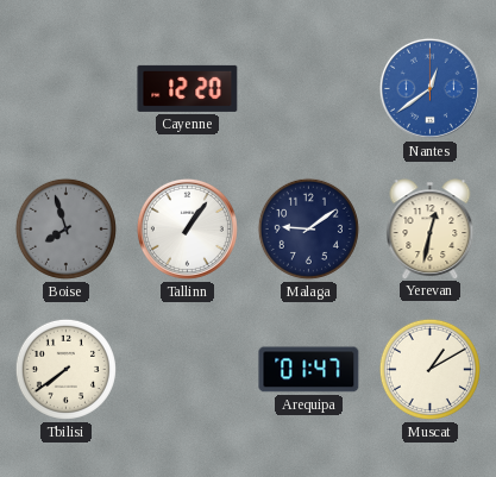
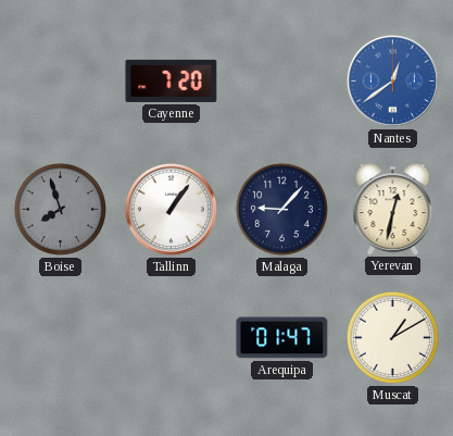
Cayenne: 12:20 -> 7:20 (172, 80)
Malaga: 9:09 -> 9:07 (281, 209)
Tbilisi: 7:39 -> none (65, 369)
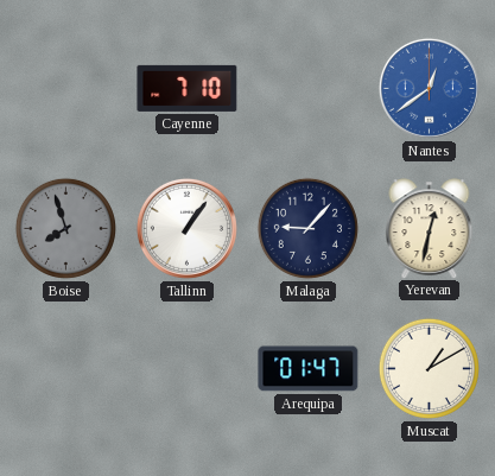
Cayenne: 7:20 -> 7:10 (188, 88)
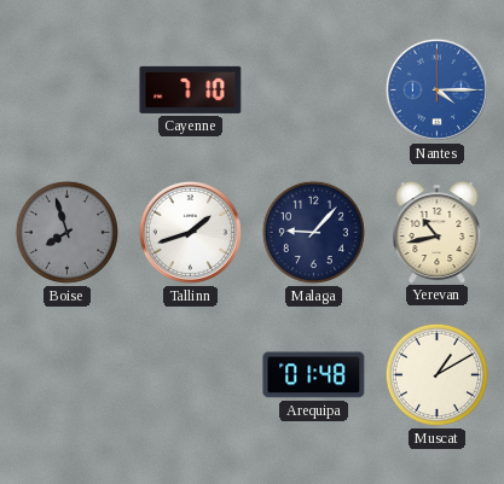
Nantes: 12:39 -> 4:15 (436, 89)
Tallinn: 1:06 -> 1:42 (190, 232)
Yerevan: 12:32 -> 10:43 (438, 232)
Arequipa: 01:47 -> 01:48 (314, 375)
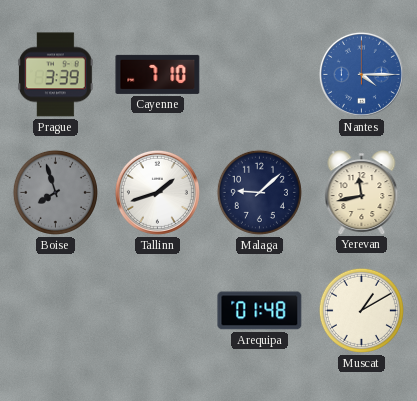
Prague: none -> 3:39 (55, 75)
Malaga: 9:07 -> 9:08 (259, 192)
Yerevan: 10:43 -> 11:43 (362, 192)
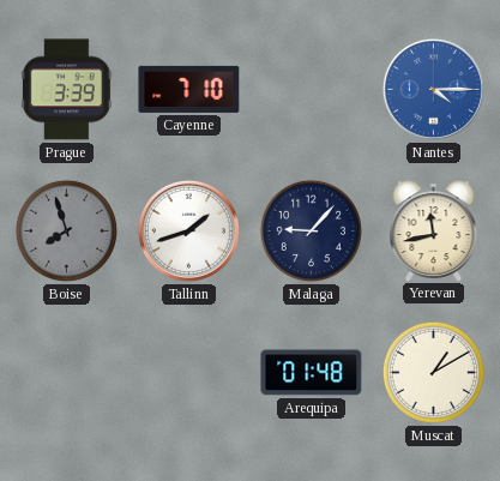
Malaga: 9:08 -> 9:07 (311, 230)
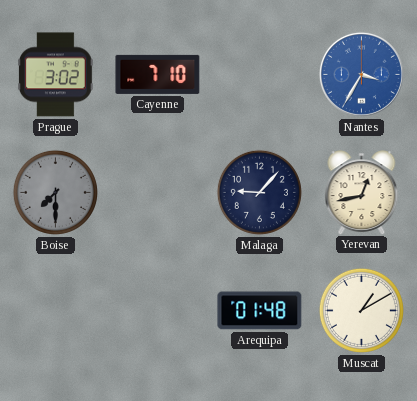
Prague: 3:39 -> 3:02 (55, 75)
Nantes: 4:15 -> 3:35 (361, 74)
Boise: 7:57 -> 7:30 (55, 192)
Tallinn: 1:42 -> none (188, 230)
Yerevan: 11:43 -> 12:43 (362, 192)
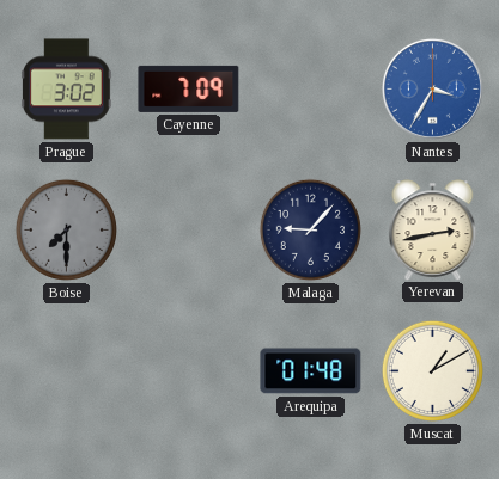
Cayenne: 7:10 -> 7:09 (189, 88)
Yerevan: 12:43 -> 2:43 (433, 229)
